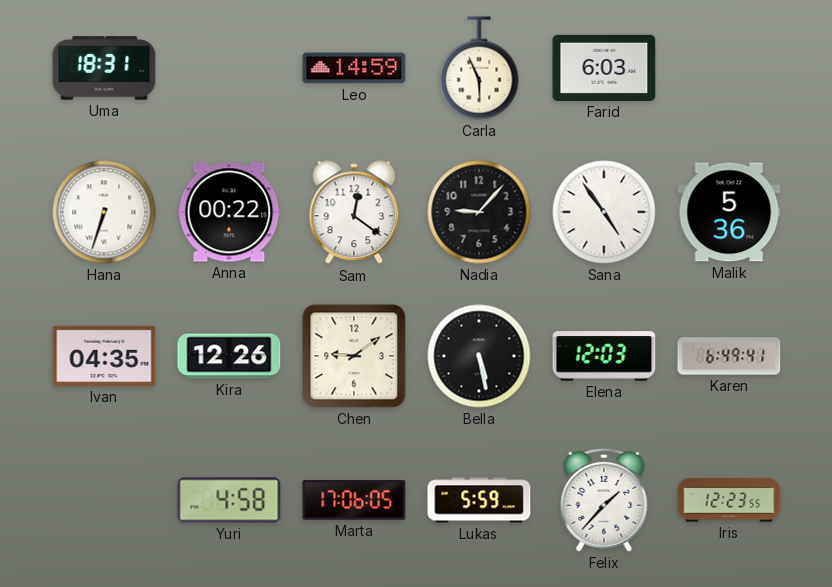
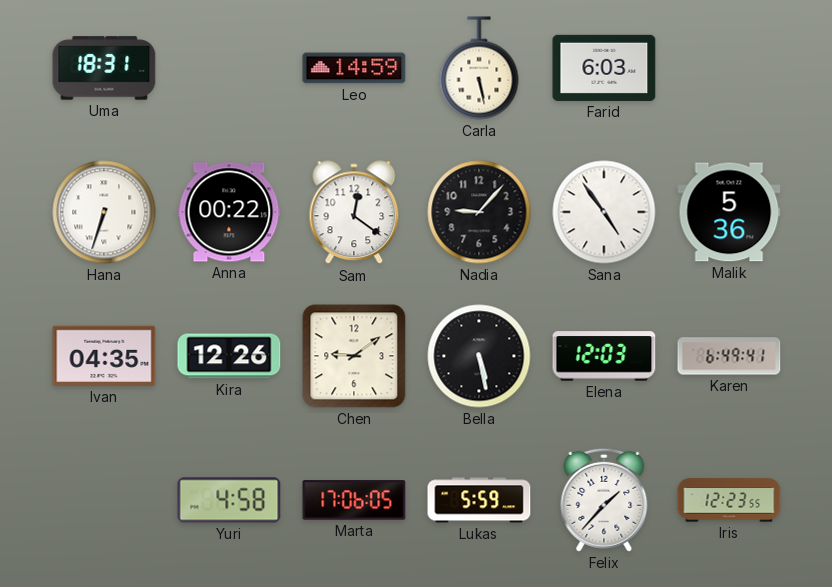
Carla: 5:56 -> 5:28 (479, 68)
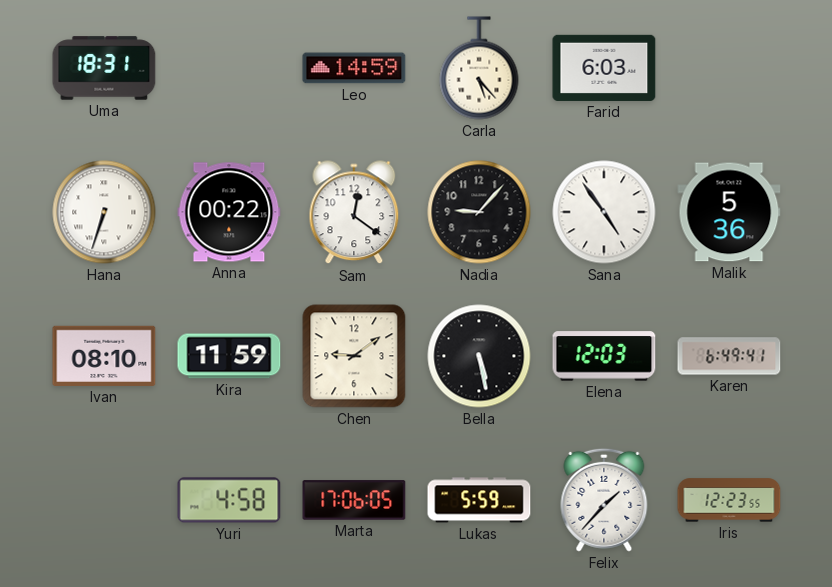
Carla: 5:28 -> 5:23 (479, 68)
Ivan: 04:35 -> 08:10 (104, 356)
Kira: 12:26 -> 11:59 (229, 356)
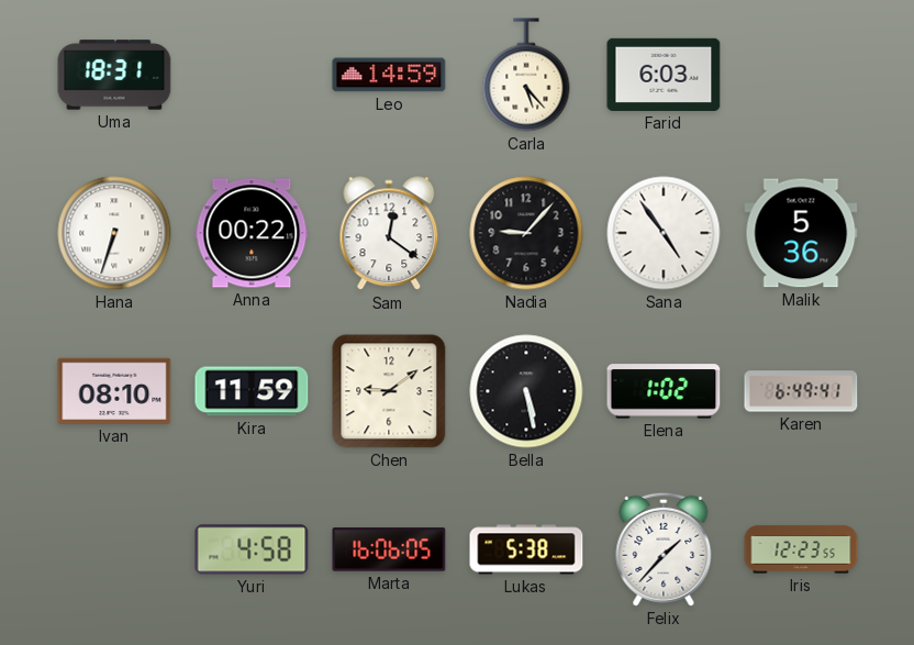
Elena: 12:03 -> 1:02 (664, 391)
Marta: 17:06 -> 16:06 (389, 549)
Lukas: 5:59 -> 5:38 (526, 549)
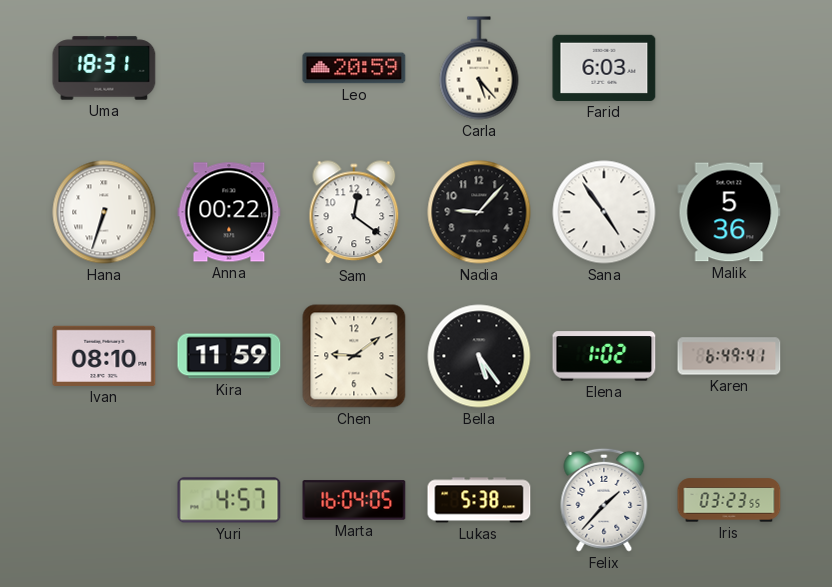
Leo: 14:59 -> 20:59 (354, 68)
Bella: 5:28 -> 5:24 (479, 356)
Yuri: 4:58 -> 4:57 (229, 500)
Marta: 16:06 -> 16:04 (354, 500)
Iris: 12:23 -> 03:23 (729, 500)
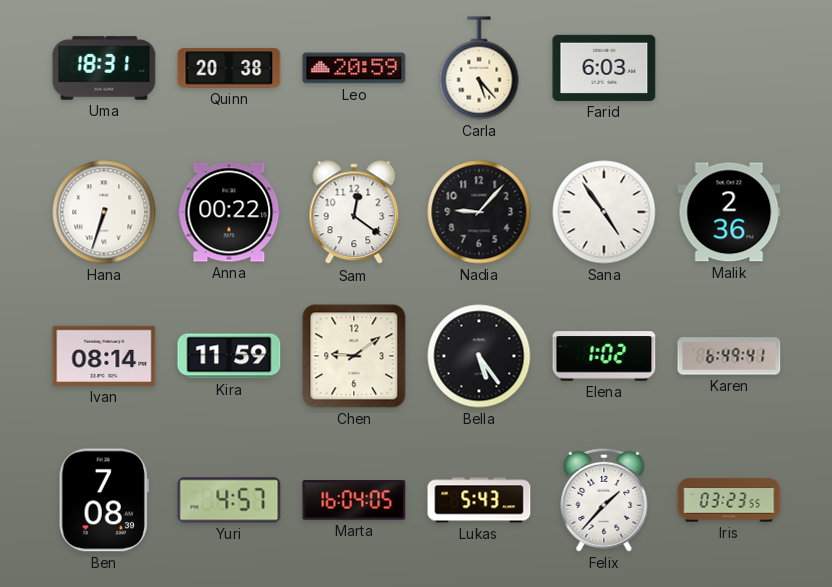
Quinn: none -> 20:38 (229, 68)
Malik: 5:36 -> 2:36 (729, 212)
Ivan: 08:10 -> 08:14 (104, 356)
Ben: none -> 7:08 (104, 500)
Lukas: 5:38 -> 5:43 (479, 500)
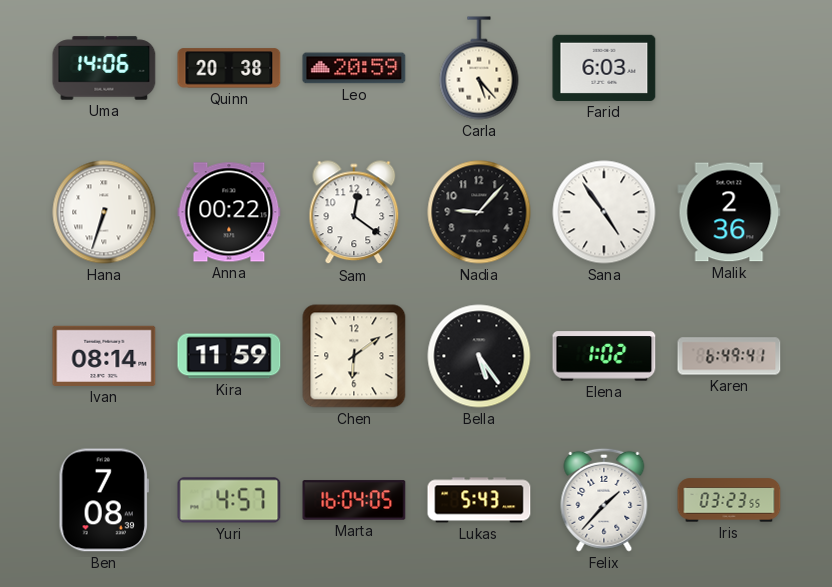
Uma: 18:31 -> 14:06 (104, 68)
Chen: 9:09 -> 6:09 (354, 356)
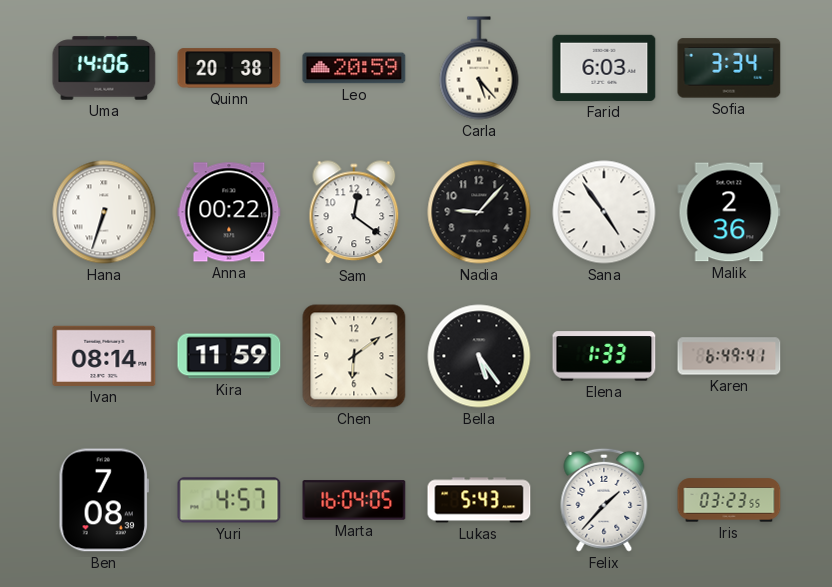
Sofia: none -> 3:34 (729, 68)
Elena: 1:02 -> 1:33 (604, 356)
